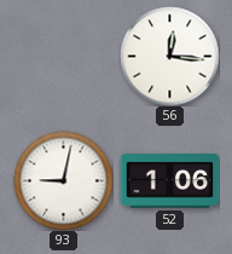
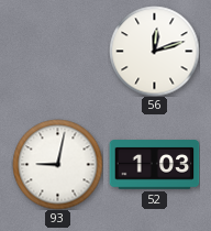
56: 12:16 -> 12:12 (154, 51)
52: 1:06 -> 1:03 (154, 165)
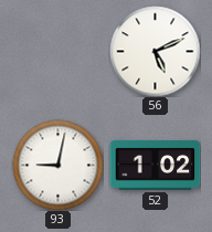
56: 12:12 -> 5:11 (155, 51)
52: 1:03 -> 1:02 (155, 166)
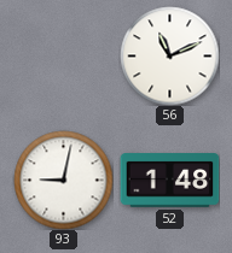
56: 5:11 -> 11:11 (169, 55)
52: 1:02 -> 1:48 (169, 181)
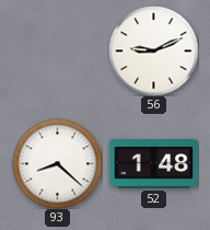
56: 11:11 -> 9:11 (153, 50)
93: 9:02 -> 8:22 (57, 163)
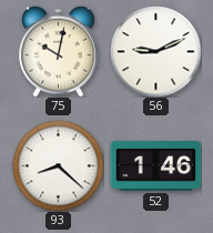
75: none -> 10:02 (59, 51)
52: 1:48 -> 1:46 (155, 166)
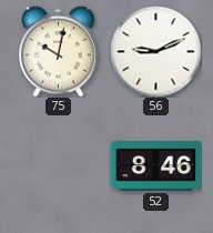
93: 8:22 -> none (58, 165)
52: 1:46 -> 8:46 (155, 166)
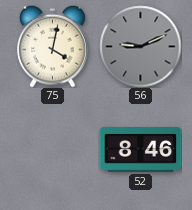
75: 10:02 -> 4:02 (53, 46)
56 dial: white -> grey (140, 46)
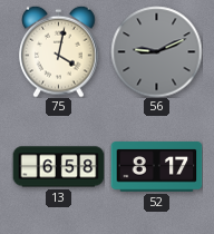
13: none -> 6:58 (58, 167)
52: 8:46 -> 8:17 (156, 167)
